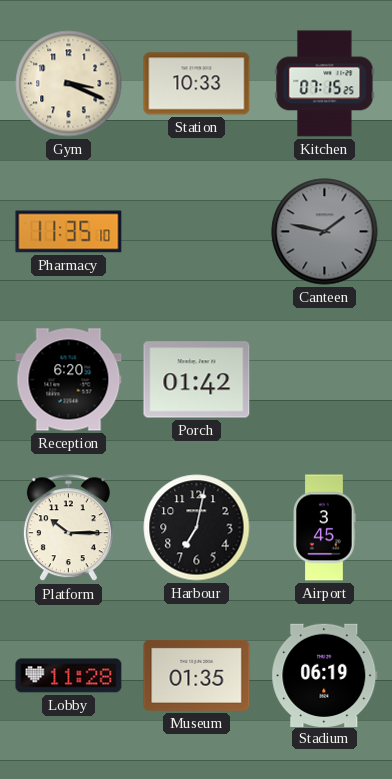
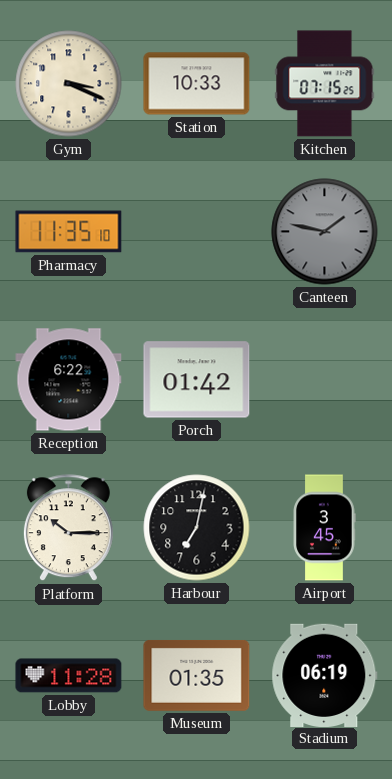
Reception: 6:20 -> 6:22 (69, 380)
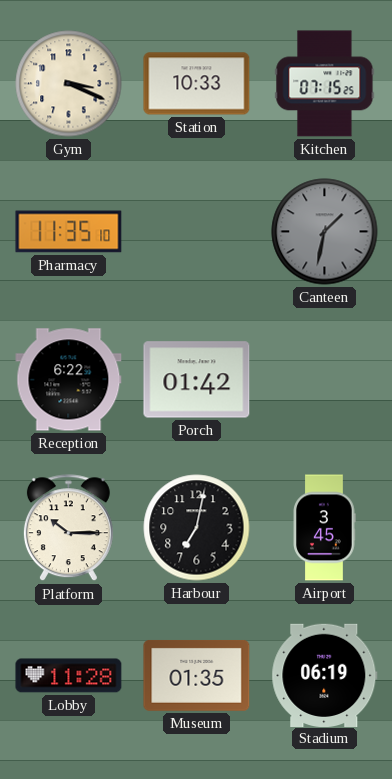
Canteen: 1:47 -> 1:32 (325, 232)
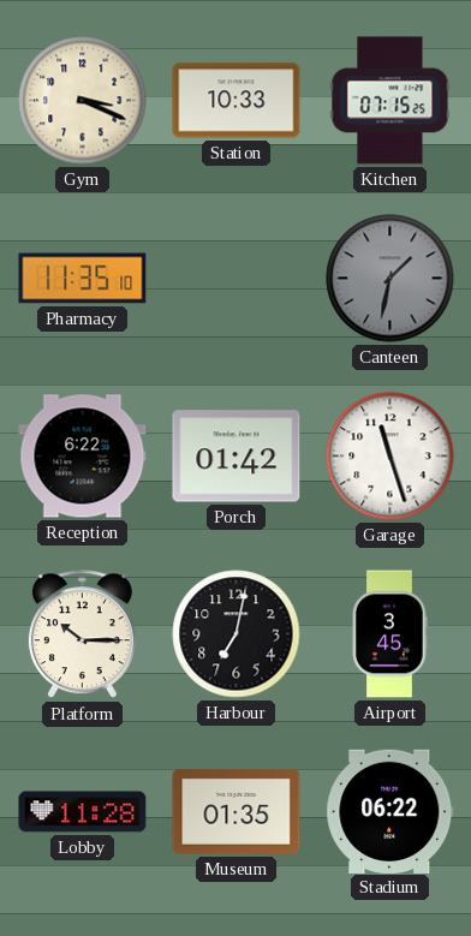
Garage: none -> 11:27 (390, 457)
Stadium: 06:19 -> 06:22 (390, 811)
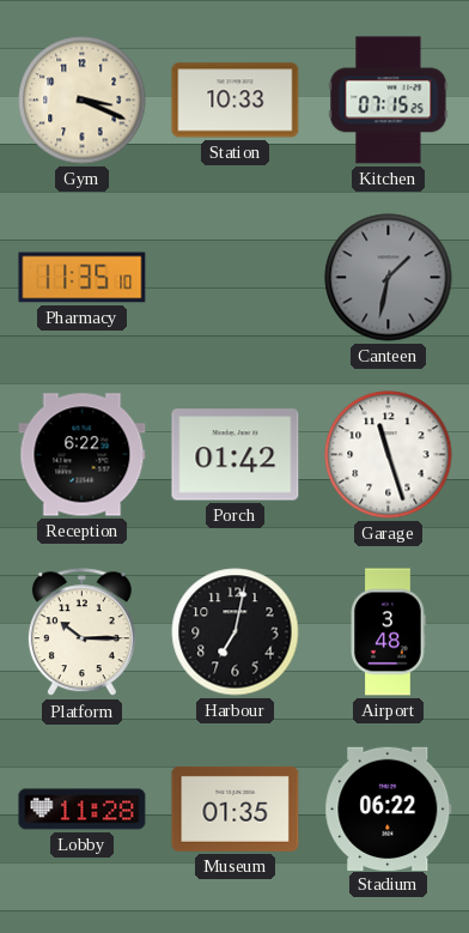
Airport: 3:45 -> 3:48 (388, 632)
